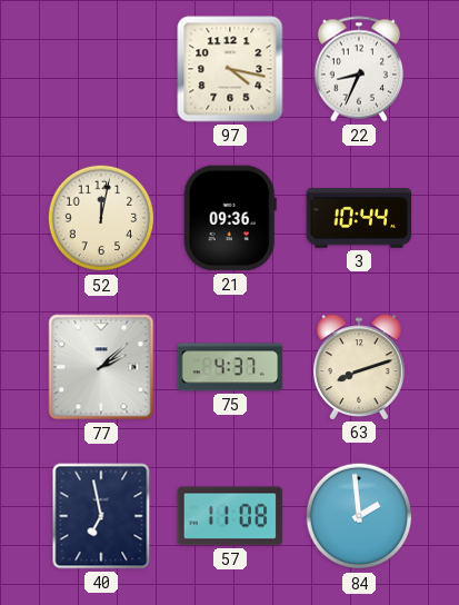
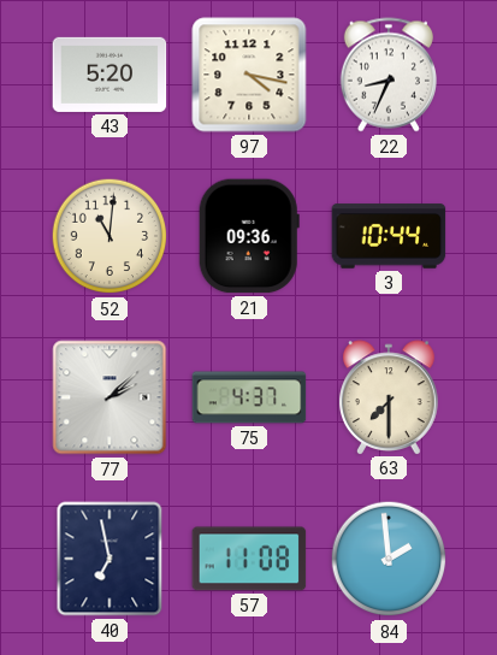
43: none -> 5:20 (110, 75)
52: 12:02 -> 11:01 (110, 236)
63: 8:12 -> 7:30 (390, 397)
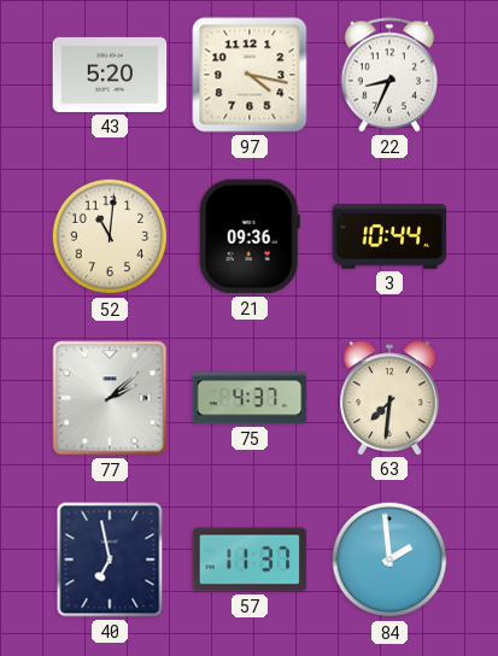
63: 7:30 -> 7:31 (391, 398)
57: 11:08 -> 11:37 (250, 560)
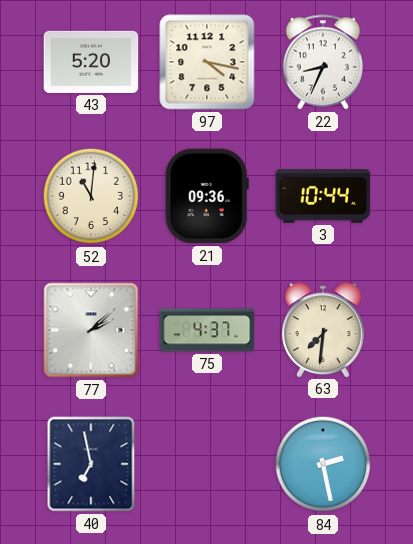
57: 11:37 -> none (250, 560)
84: 1:59 -> 2:28 (323, 464)
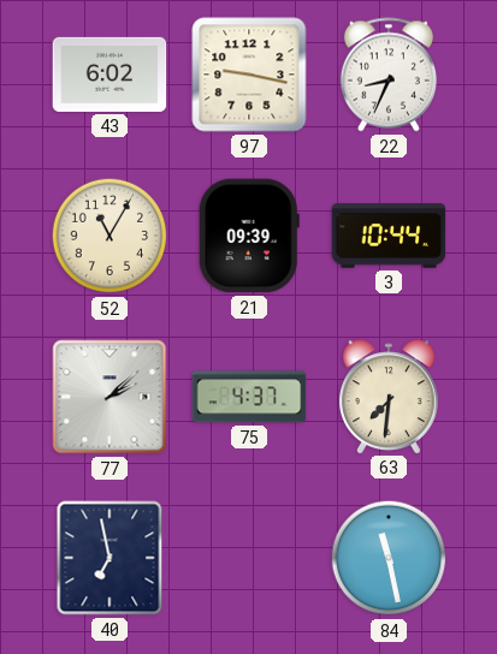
43: 5:20 -> 6:02 (110, 75)
97: 4:17 -> 9:17 (249, 75)
52: 11:01 -> 11:05 (110, 236)
21: 09:36 -> 09:39 (249, 236)
84: 2:28 -> 11:28 (389, 558)
